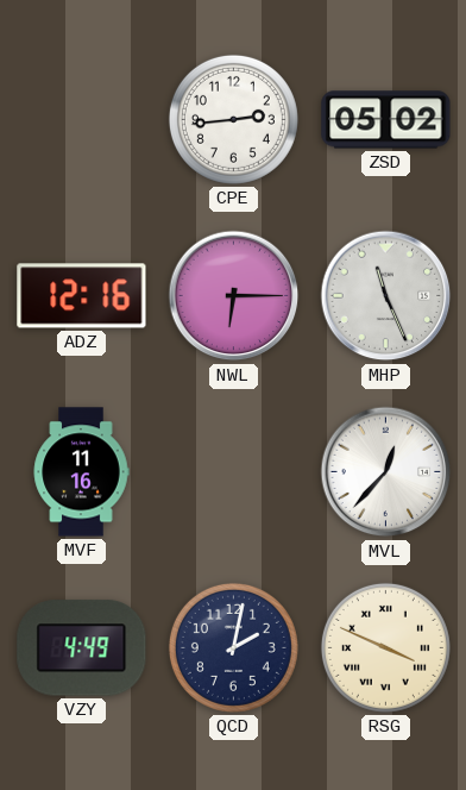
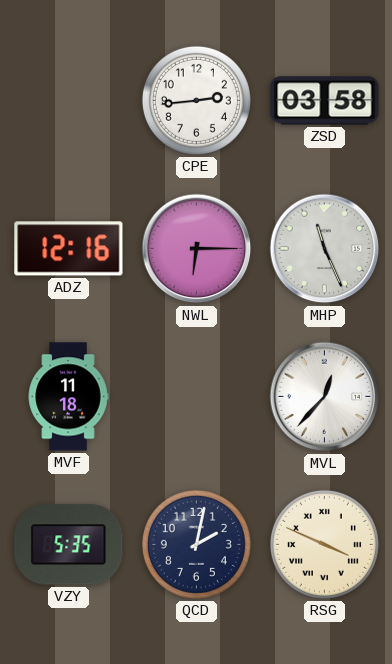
ZSD: 05:02 -> 03:58 (325, 101)
MVF: 11:16 -> 11:18 (68, 397)
VZY: 4:49 -> 5:35 (69, 545)
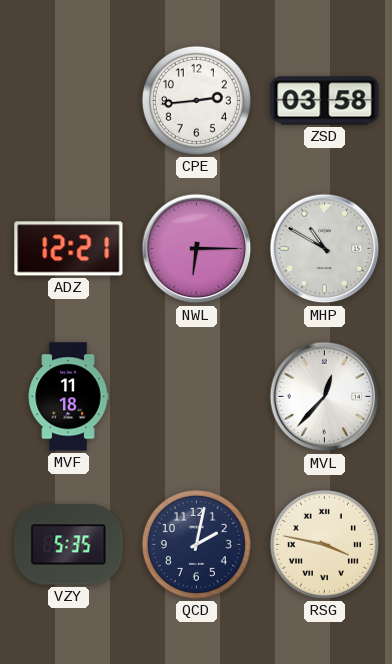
ADZ: 12:16 -> 12:21 (69, 249)
MHP: 11:26 -> 10:50 (325, 249)
RSG: 3:49 -> 3:47 (324, 544)
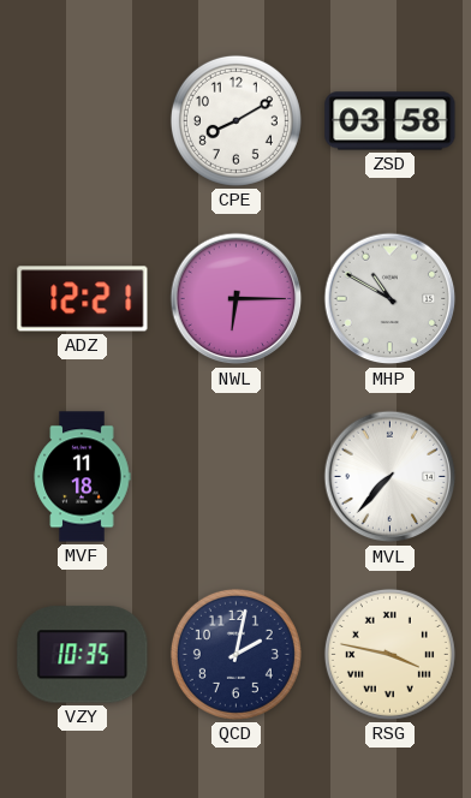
CPE: 2:44 -> 8:10 (235, 120)
MVL: 12:37 -> 7:37 (390, 477)
VZY: 5:35 -> 10:35 (83, 655)
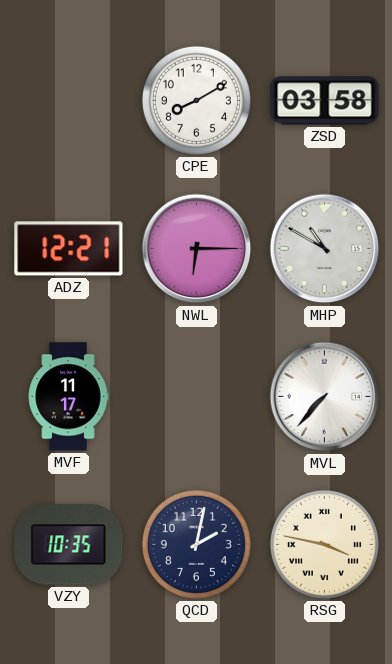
MVF: 11:18 -> 11:17 (68, 397)
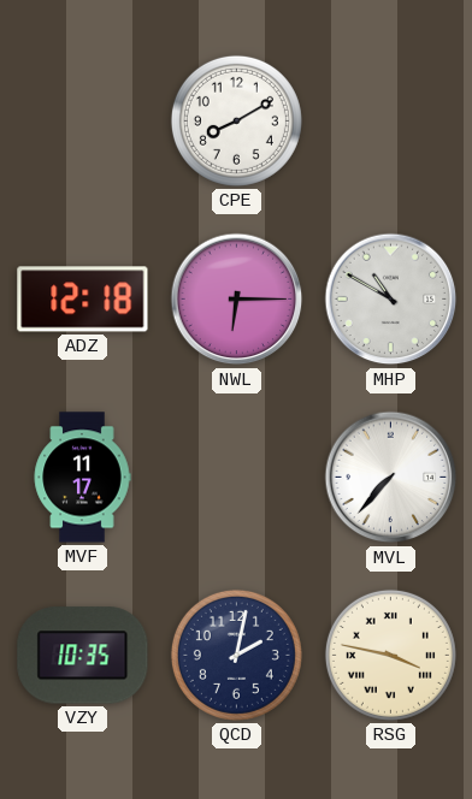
ZSD: 03:58 -> none (325, 101)
ADZ: 12:21 -> 12:18 (83, 300)
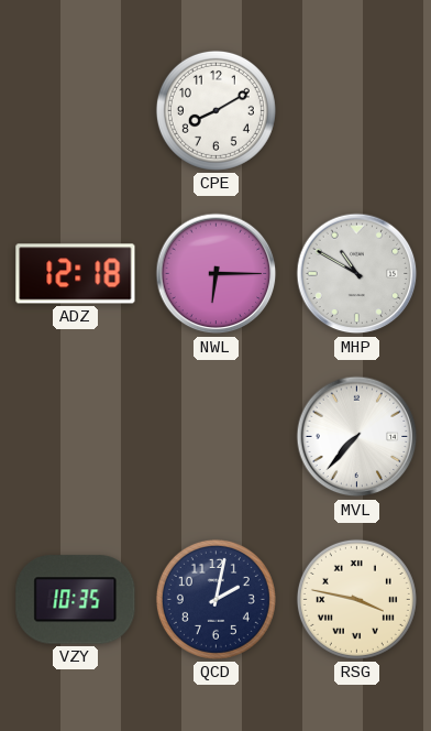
MVF: 11:17 -> none (82, 478)
